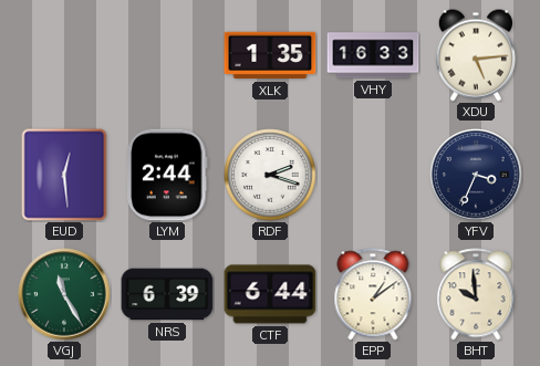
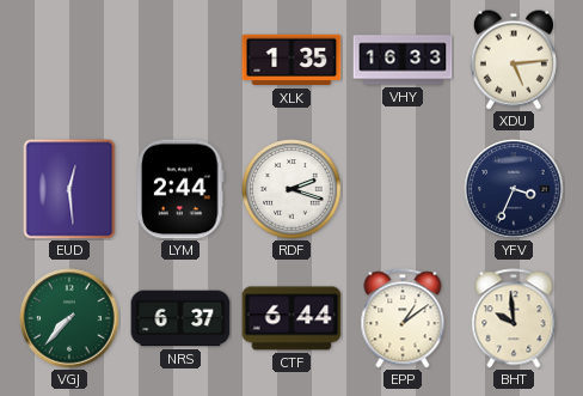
VGJ: 11:25 -> 7:37 (69, 318)
NRS: 6:39 -> 6:37 (180, 318)
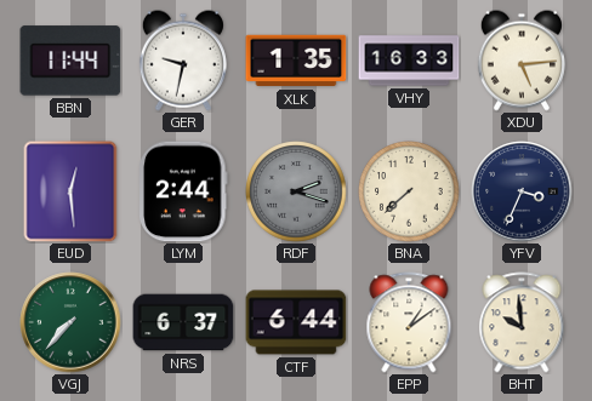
BBN: none -> 11:44 (70, 61)
GER: none -> 9:32 (183, 61)
RDF dial: white -> grey (296, 191)
BNA: none -> 7:38 (409, 191)
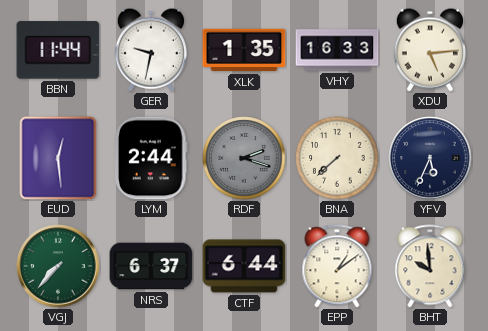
YFV: 3:34 -> 5:34 (430, 158)
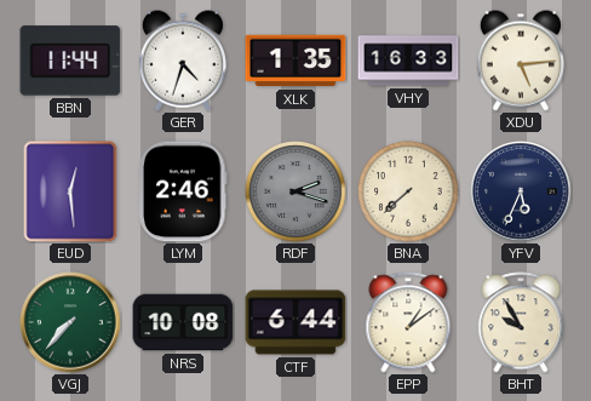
GER: 9:32 -> 4:33 (183, 61)
LYM: 2:44 -> 2:46 (183, 191)
NRS: 6:37 -> 10:08 (183, 322)
BHT: 9:59 -> 9:55 (521, 322)
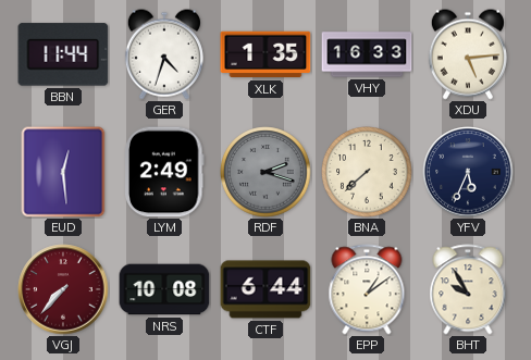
LYM: 2:46 -> 2:49 (164, 172)
VGJ dial: green -> burgundy (63, 289)
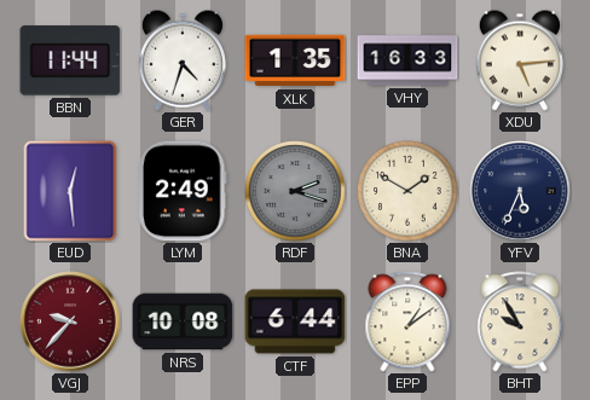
BNA: 7:38 -> 1:50 (407, 191)
VGJ: 7:37 -> 9:37 (70, 321)
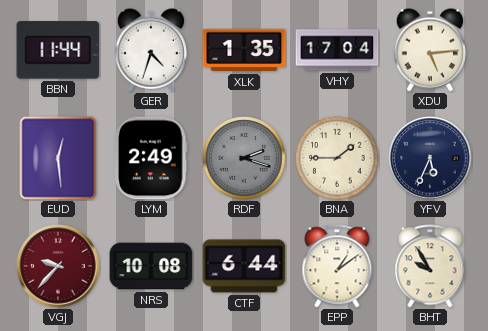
VHY: 16:33 -> 17:04 (337, 50)
BNA: 1:50 -> 1:45 (337, 158)
